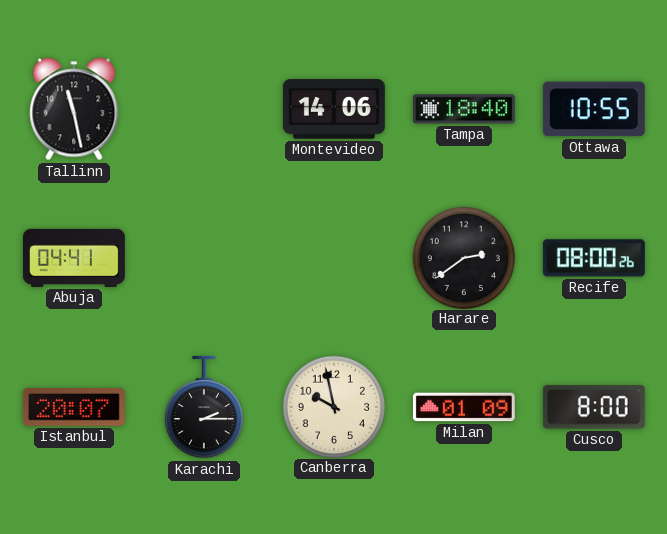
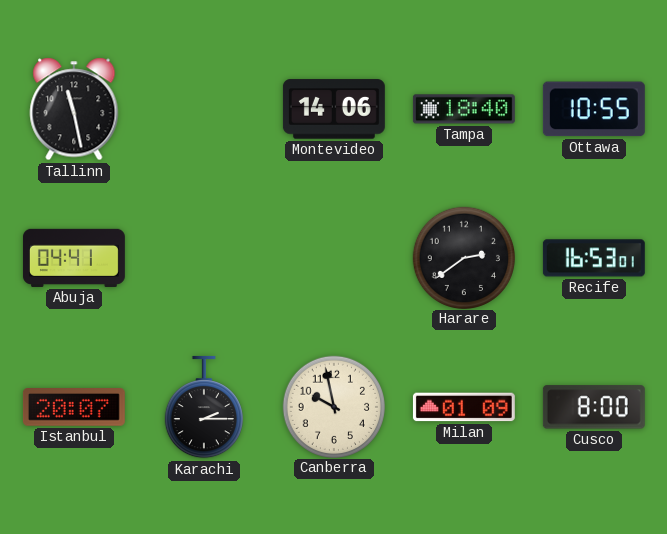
Recife: 08:00 -> 16:53 (594, 258)
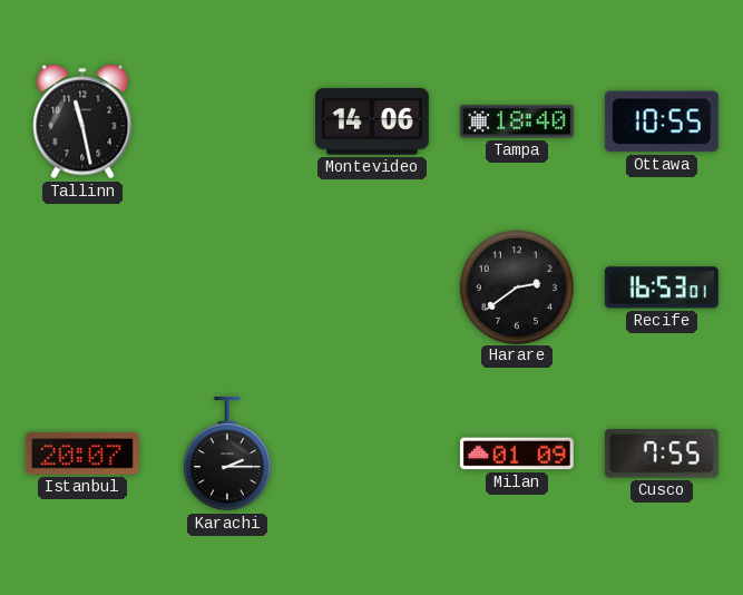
Abuja: 04:41 -> none (74, 258)
Canberra: 9:58 -> none (333, 406)
Cusco: 8:00 -> 7:55 (662, 453)
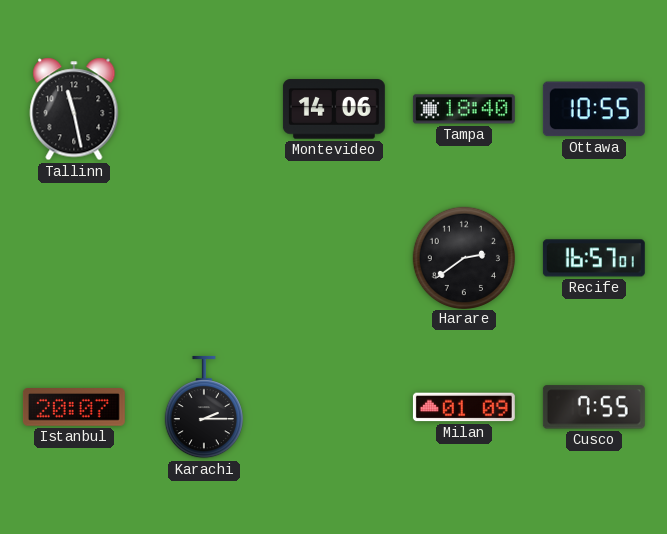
Recife: 16:53 -> 16:57 (594, 258)
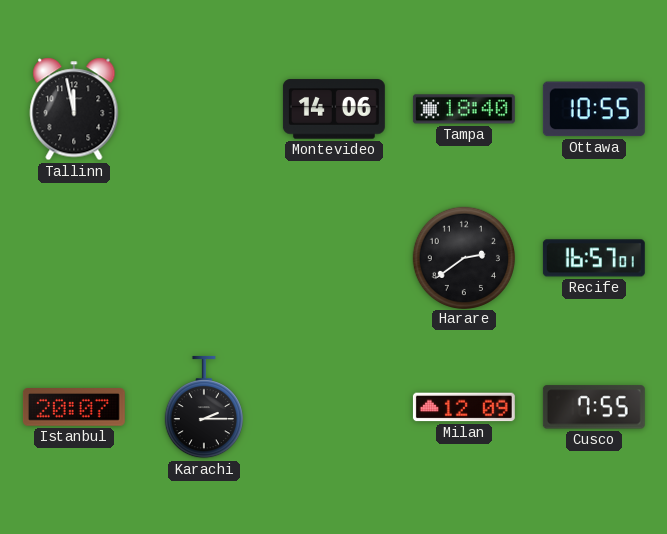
Tallinn: 11:28 -> 11:58 (74, 109)
Milan: 01:09 -> 12:09 (464, 407)
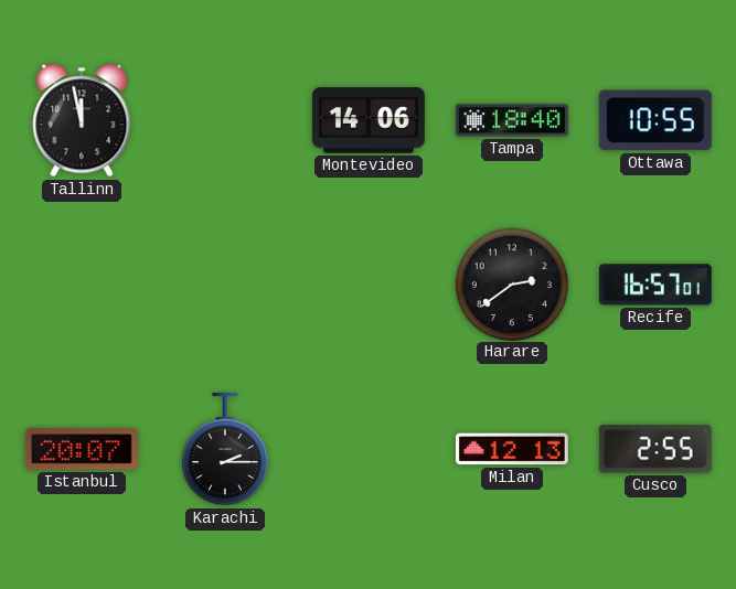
Milan: 12:09 -> 12:13 (512, 449)
Cusco: 7:55 -> 2:55 (655, 449)
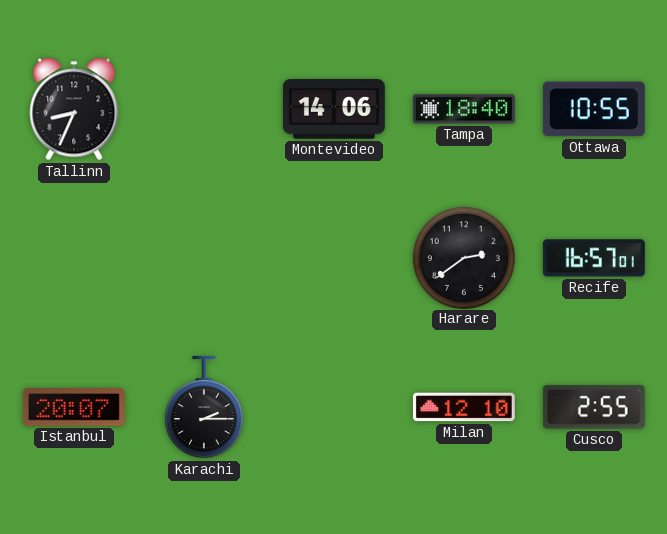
Tallinn: 11:58 -> 8:34 (74, 109)
Milan: 12:13 -> 12:10 (464, 407)
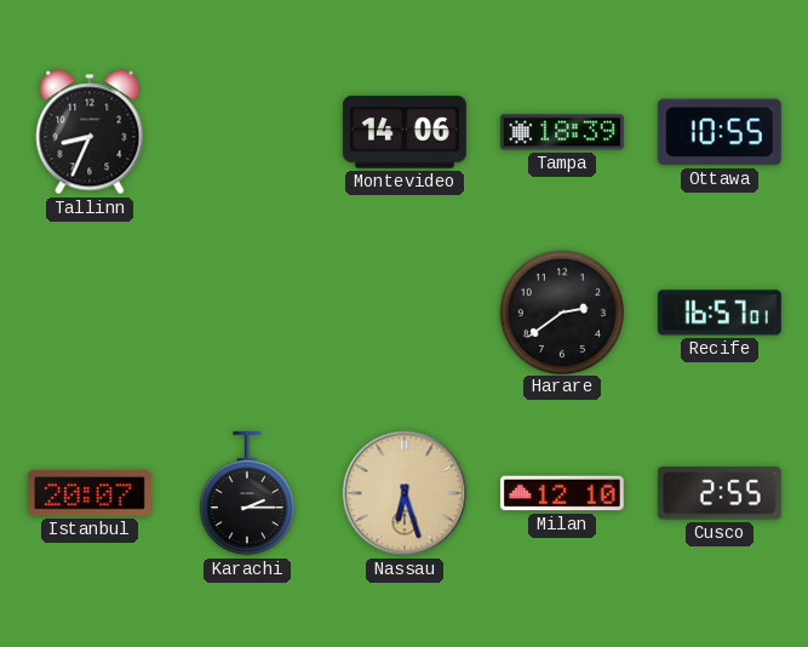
Tampa: 18:40 -> 18:39 (562, 132)
Nassau: none -> 6:27 (405, 493)
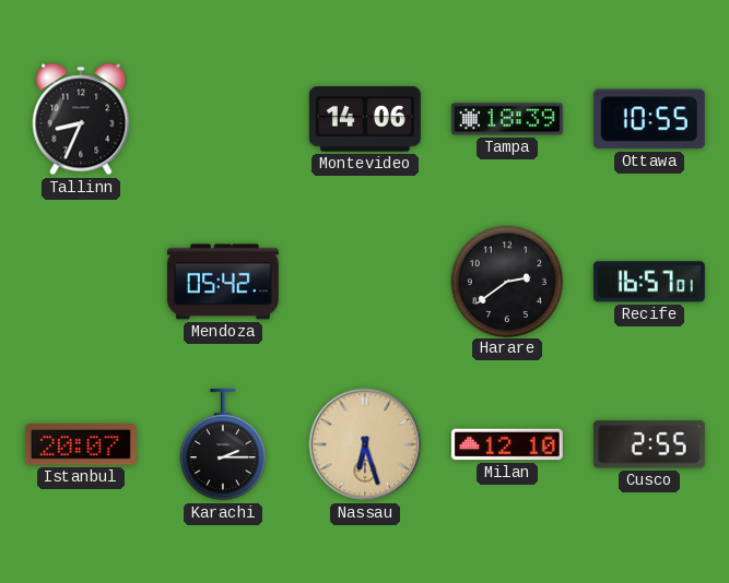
Mendoza: none -> 05:42 (223, 282)
